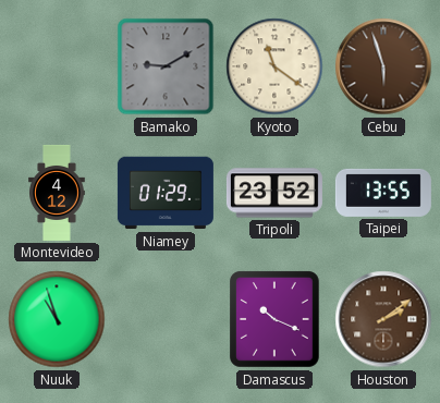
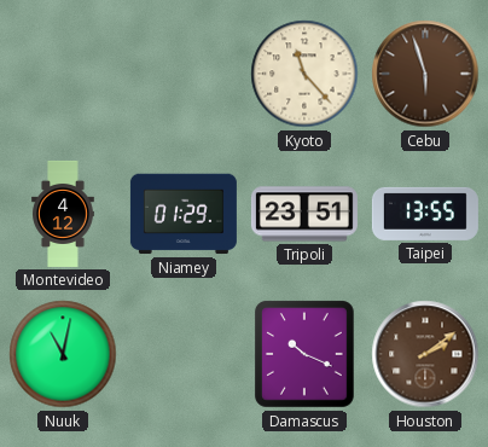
Bamako: 9:10 -> none (166, 66)
Kyoto: 11:21 -> 11:23 (304, 74)
Tripoli: 23:52 -> 23:51 (304, 214)
Nuuk: 10:57 -> 11:02 (63, 354)
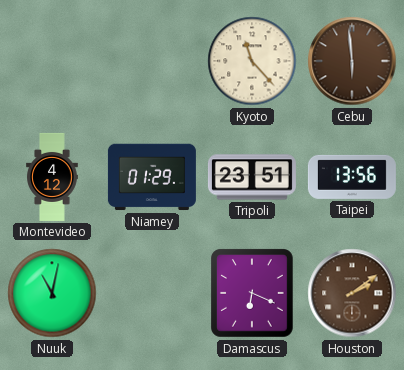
Cebu: 5:57 -> 5:59 (352, 61)
Taipei: 13:55 -> 13:56 (352, 177)
Damascus: 10:19 -> 6:19 (253, 294)
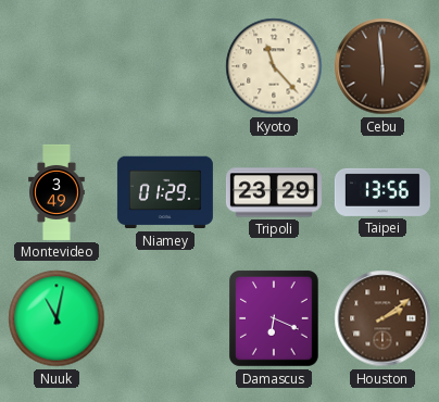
Montevideo: 4:12 -> 3:49 (57, 192)
Tripoli: 23:51 -> 23:29 (274, 192)
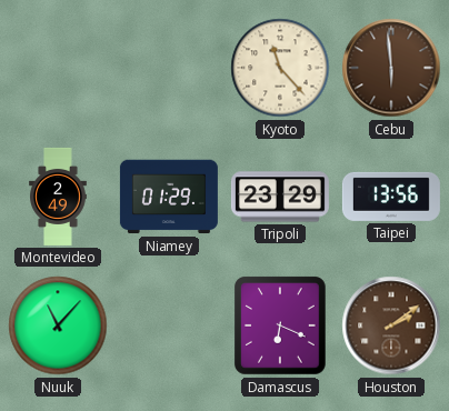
Montevideo: 3:49 -> 2:49 (58, 197)
Nuuk: 11:02 -> 11:07 (58, 325)
